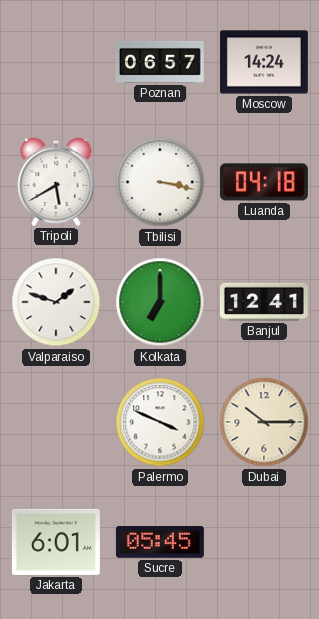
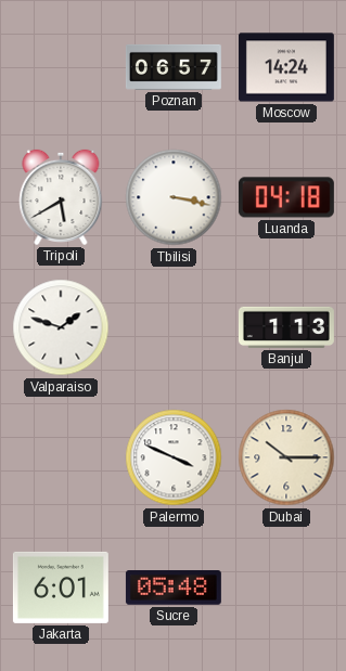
Kolkata: 7:00 -> none (160, 302)
Banjul: 12:41 -> 1:13 (286, 327)
Sucre: 05:45 -> 05:48 (174, 589)
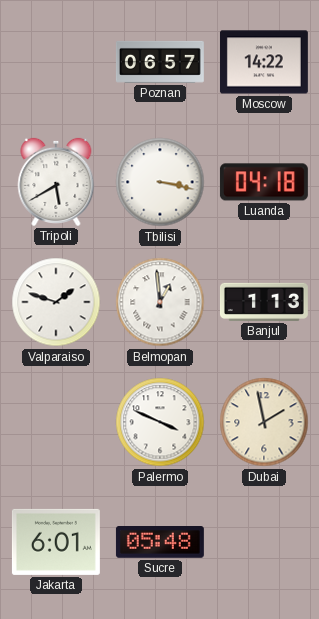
Moscow: 14:24 -> 14:22 (264, 62)
Belmopan: none -> 12:59 (160, 302)
Dubai: 10:15 -> 1:58 (264, 422)
